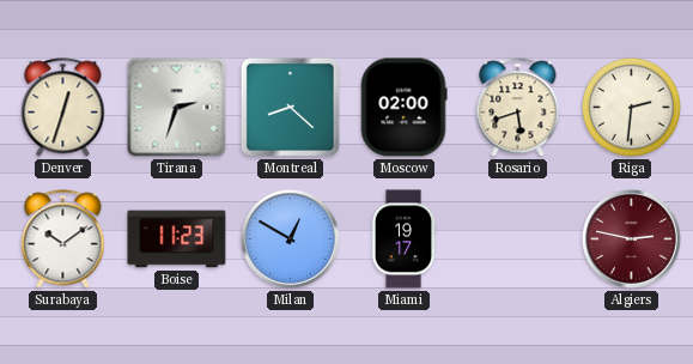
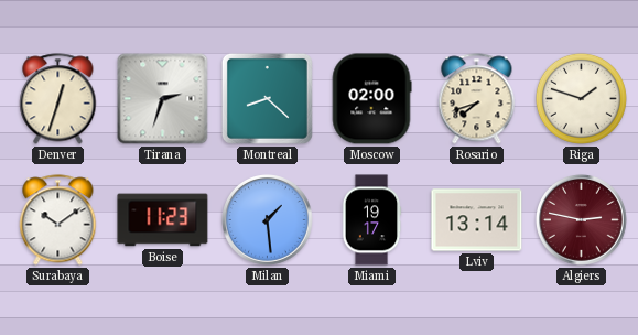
Rosario: 5:42 -> 7:42 (477, 99)
Riga: 2:31 -> 1:48 (581, 98)
Milan: 12:50 -> 1:29 (268, 220)
Lviv: none -> 13:14 (477, 220)
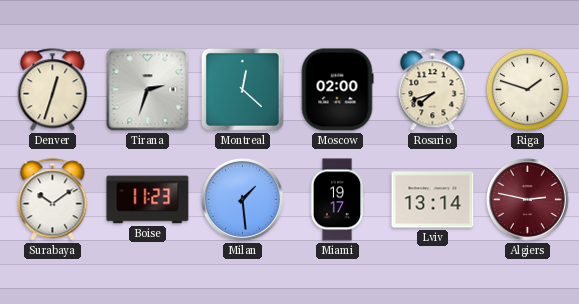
Montreal: 8:22 -> 12:22 (242, 89)
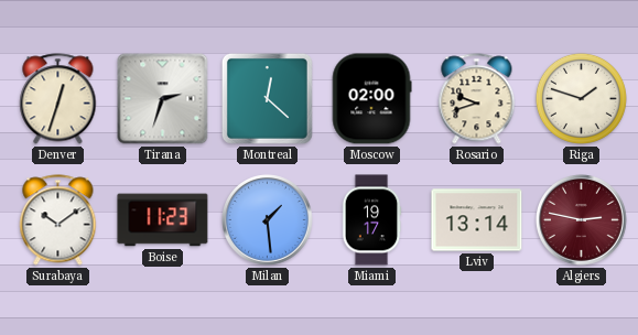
Rosario: 7:42 -> 9:42 (477, 99)
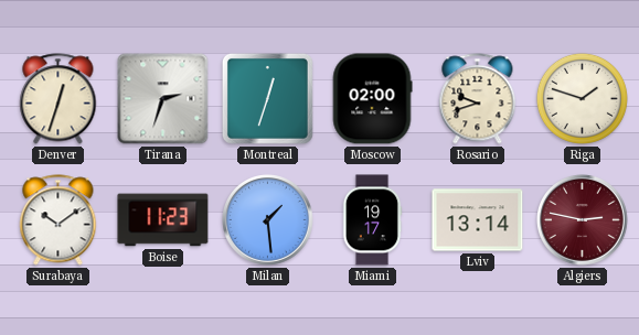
Montreal: 12:22 -> 12:33 (267, 98)
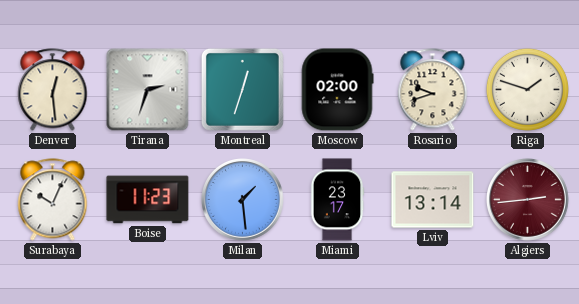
Denver: 12:33 -> 12:29 (53, 90)
Surabaya: 10:09 -> 10:04 (53, 200)
Miami: 19:17 -> 23:17 (337, 200)
Algiers: 2:47 -> 2:44 (528, 200)
